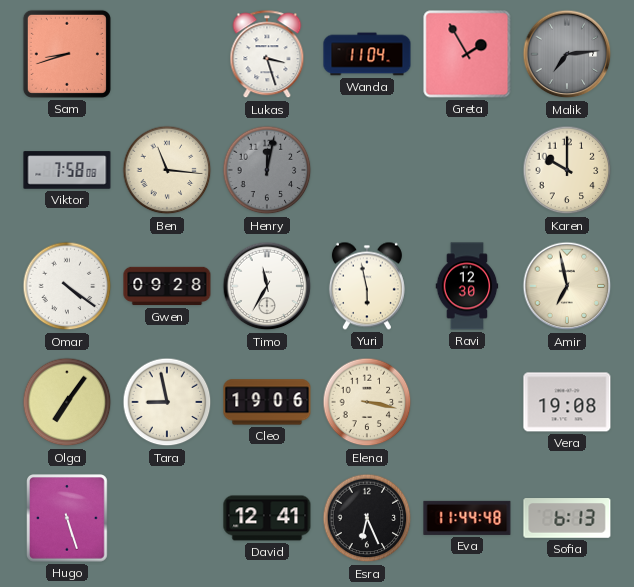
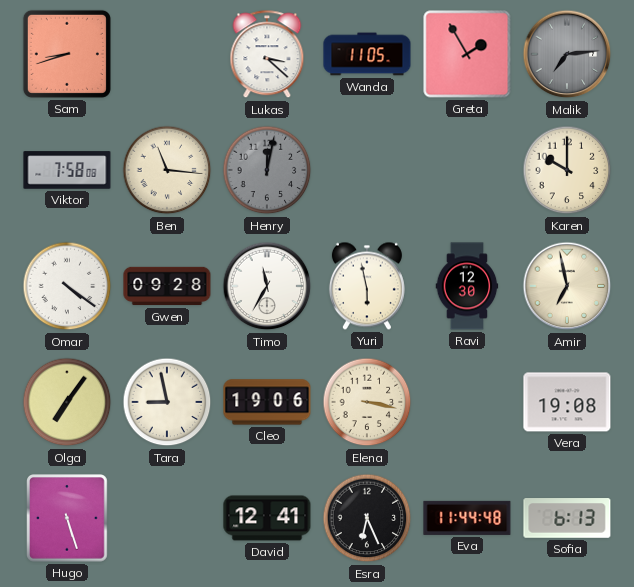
Lukas: 3:27 -> 3:22 (267, 55)
Wanda: 11:04 -> 11:05 (367, 54)
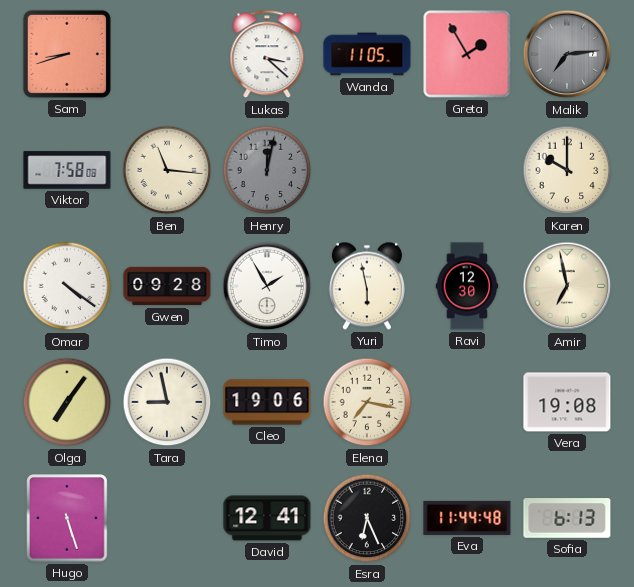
Timo: 11:35 -> 1:55 (267, 286)
Elena: 3:17 -> 7:17 (367, 402)
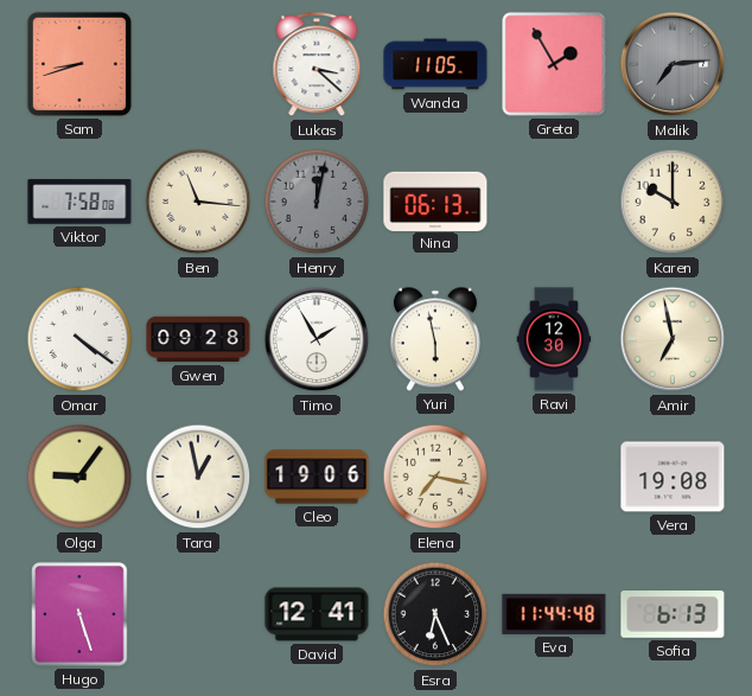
Nina: none -> 06:13 (435, 200)
Olga: 7:06 -> 9:06 (79, 477)
Tara: 8:58 -> 12:58 (198, 477)
